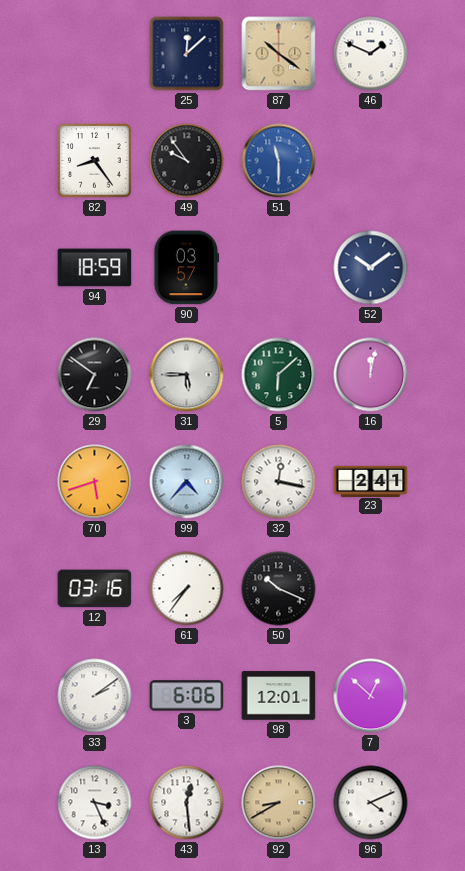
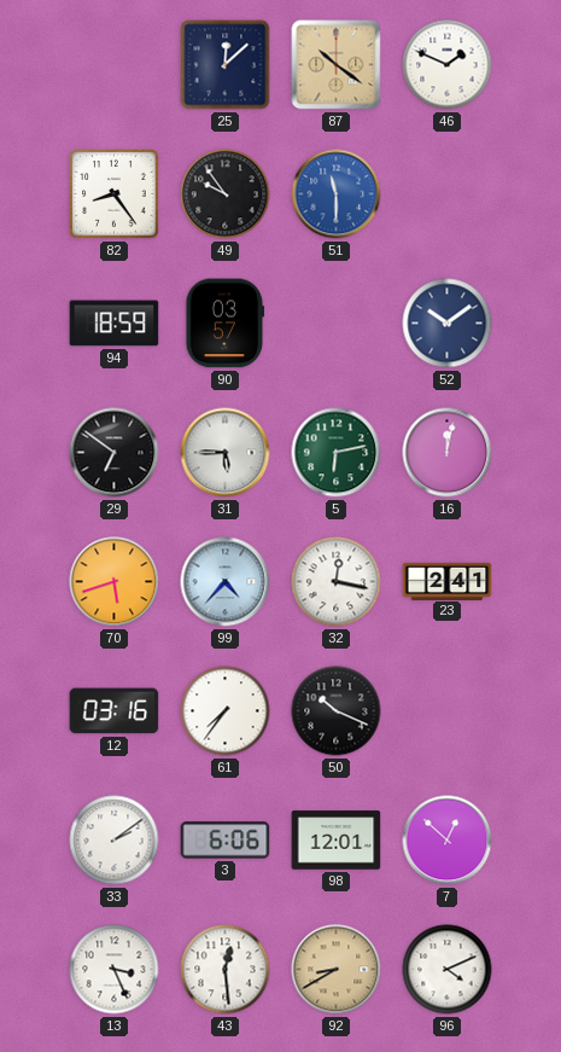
5: 6:08 -> 6:13 (337, 453)
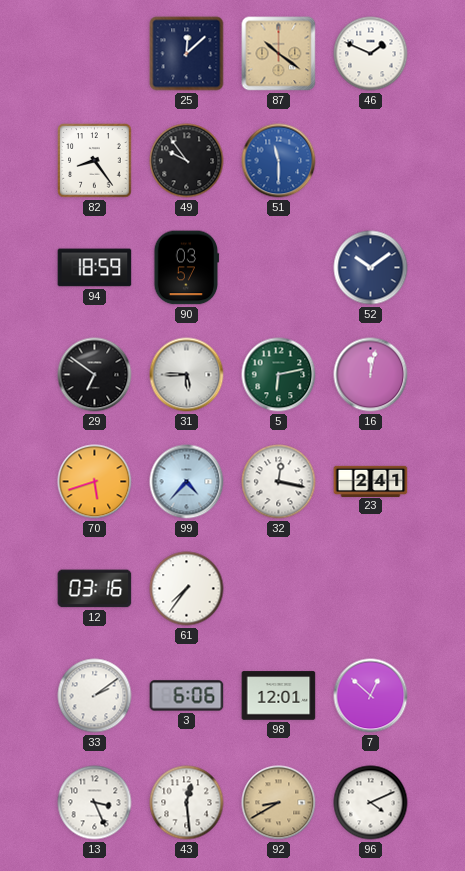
50: 10:19 -> none (337, 711)
